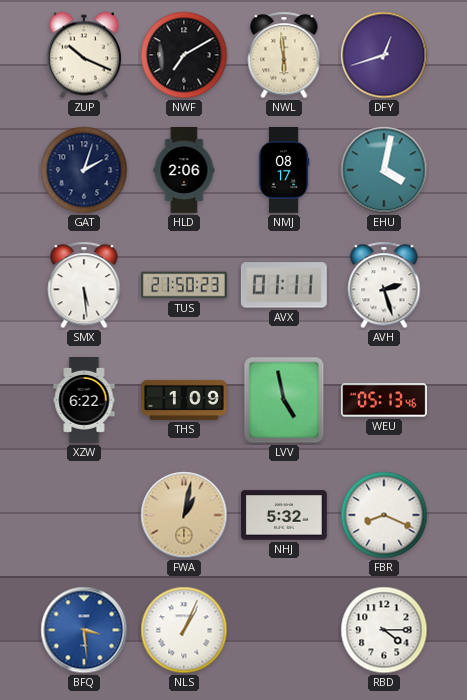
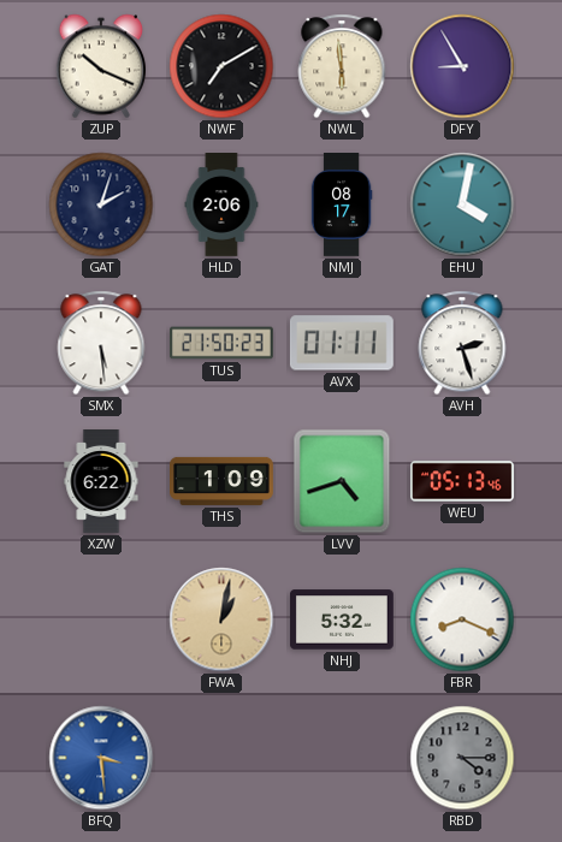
DFY: 12:42 -> 8:55 (462, 66)
LVV: 4:58 -> 4:42 (342, 481)
NLS: 1:04 -> none (184, 630)
RBD dial: white -> grey (462, 758)
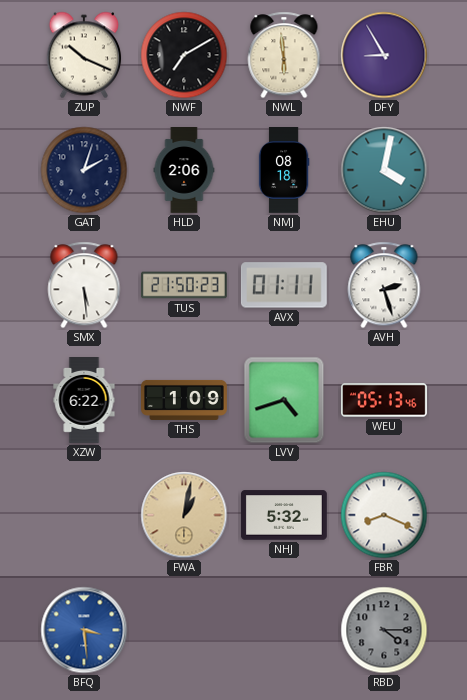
NMJ: 08:17 -> 08:18 (284, 171)
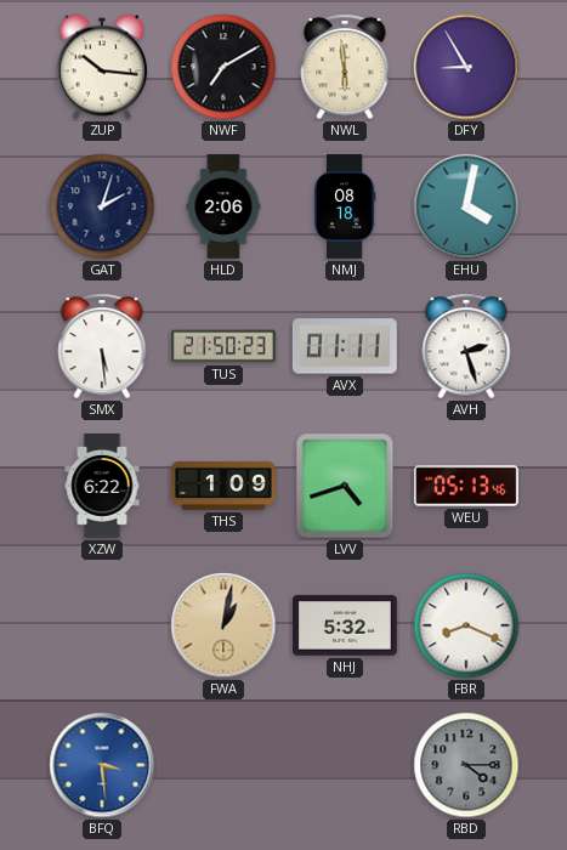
ZUP: 10:19 -> 10:16 (102, 67)
